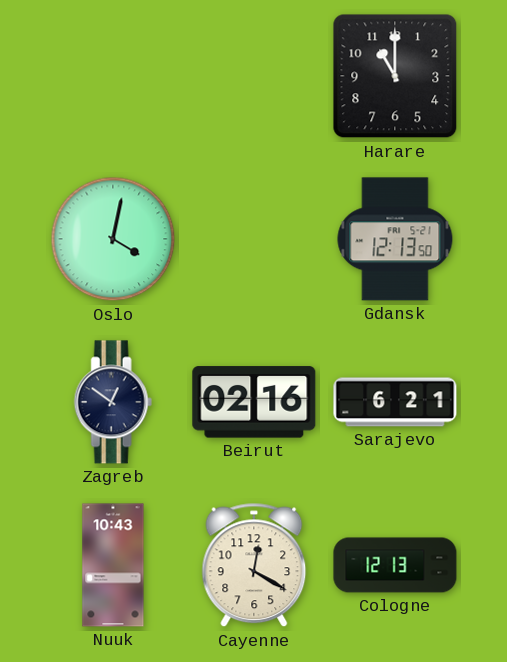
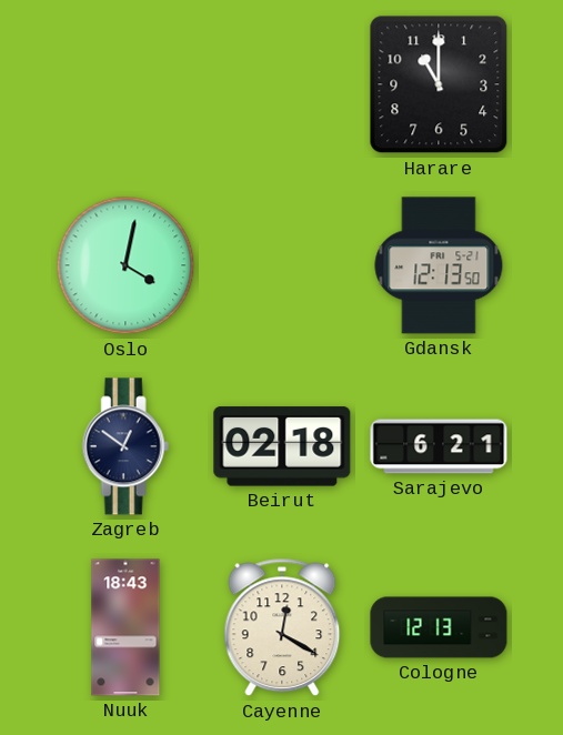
Beirut: 02:16 -> 02:18 (282, 446)
Nuuk: 10:43 -> 18:43 (125, 627)
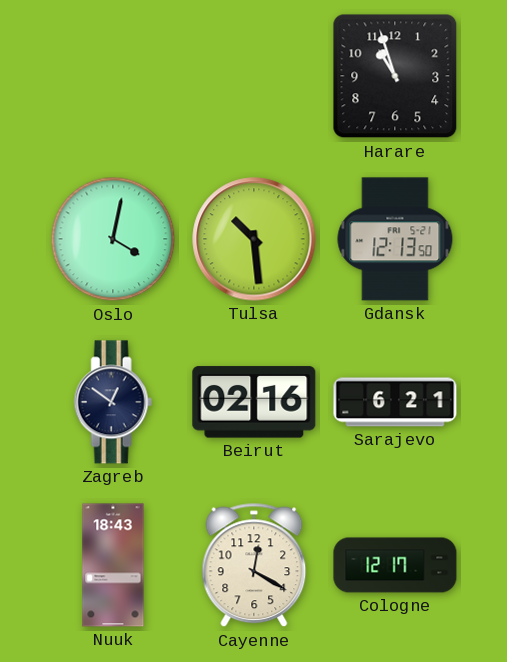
Harare: 11:00 -> 10:57 (395, 76)
Tulsa: none -> 10:29 (254, 239)
Beirut: 02:18 -> 02:16 (254, 402)
Cologne: 12:13 -> 12:17 (395, 565)
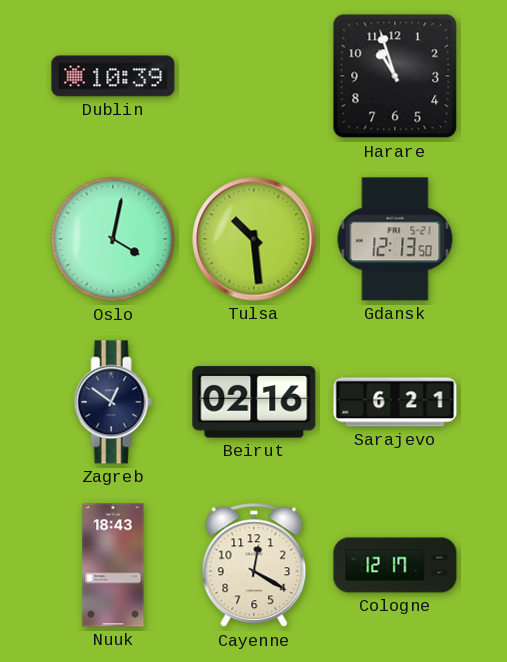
Dublin: none -> 10:39 (113, 76)
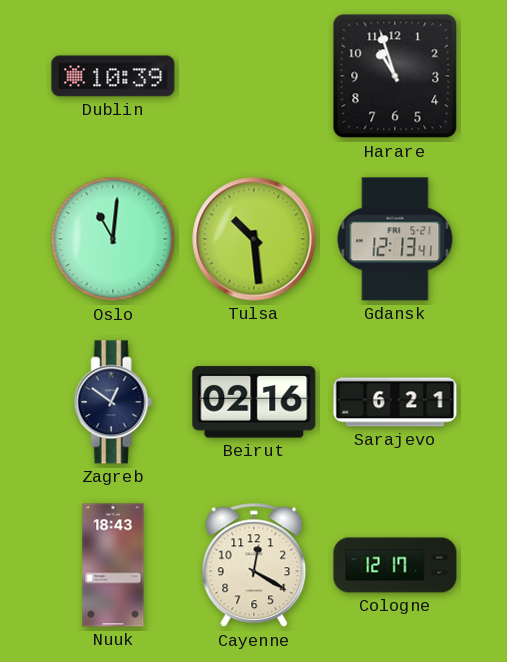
Oslo: 4:02 -> 11:01 (113, 239)
Gdansk: 12:13:50 -> 12:13:41 (395, 239)
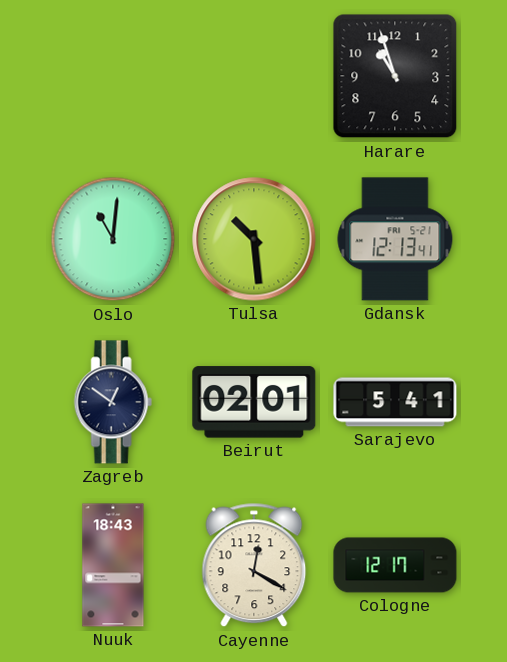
Dublin: 10:39 -> none (113, 76)
Beirut: 02:16 -> 02:01 (254, 402)
Sarajevo: 6:21 -> 5:41 (395, 402)
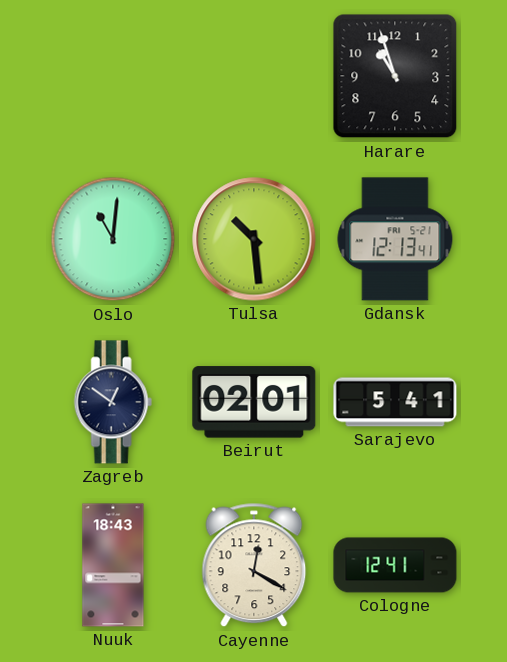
Cologne: 12:17 -> 12:41 (395, 565)
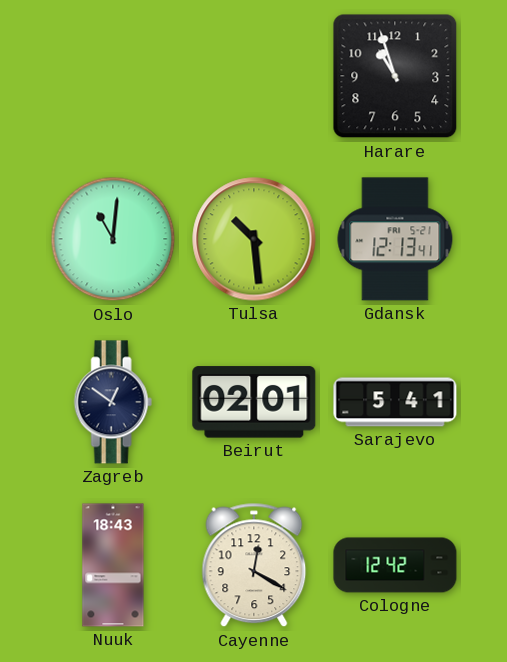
Cologne: 12:41 -> 12:42 (395, 565)
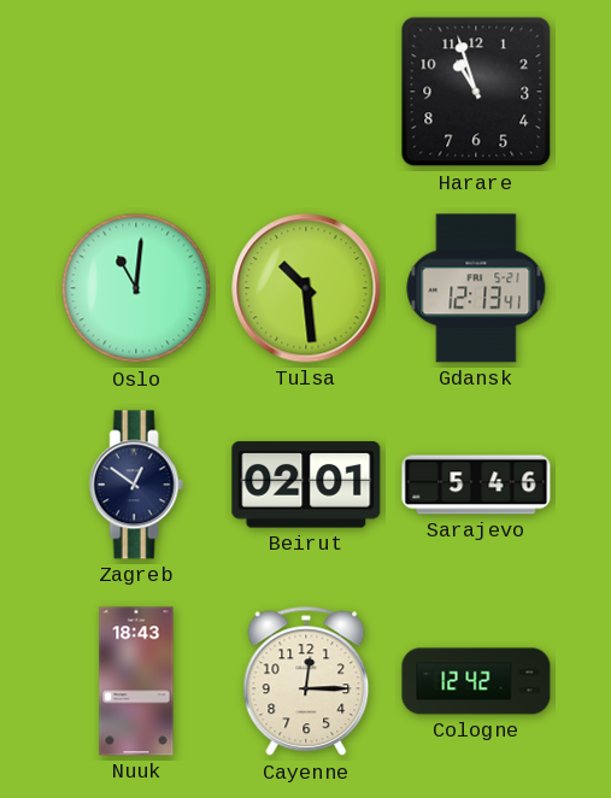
Sarajevo: 5:41 -> 5:46 (476, 485)
Cayenne: 12:20 -> 12:15 (306, 681)
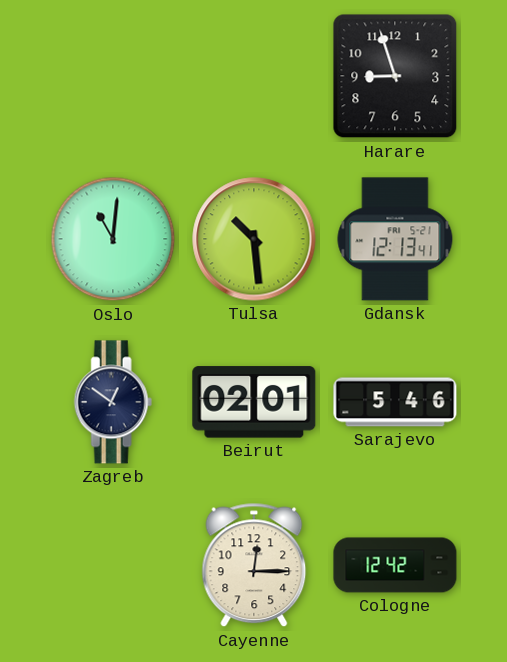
Harare: 10:57 -> 8:57 (395, 76)
Nuuk: 18:43 -> none (136, 681)
